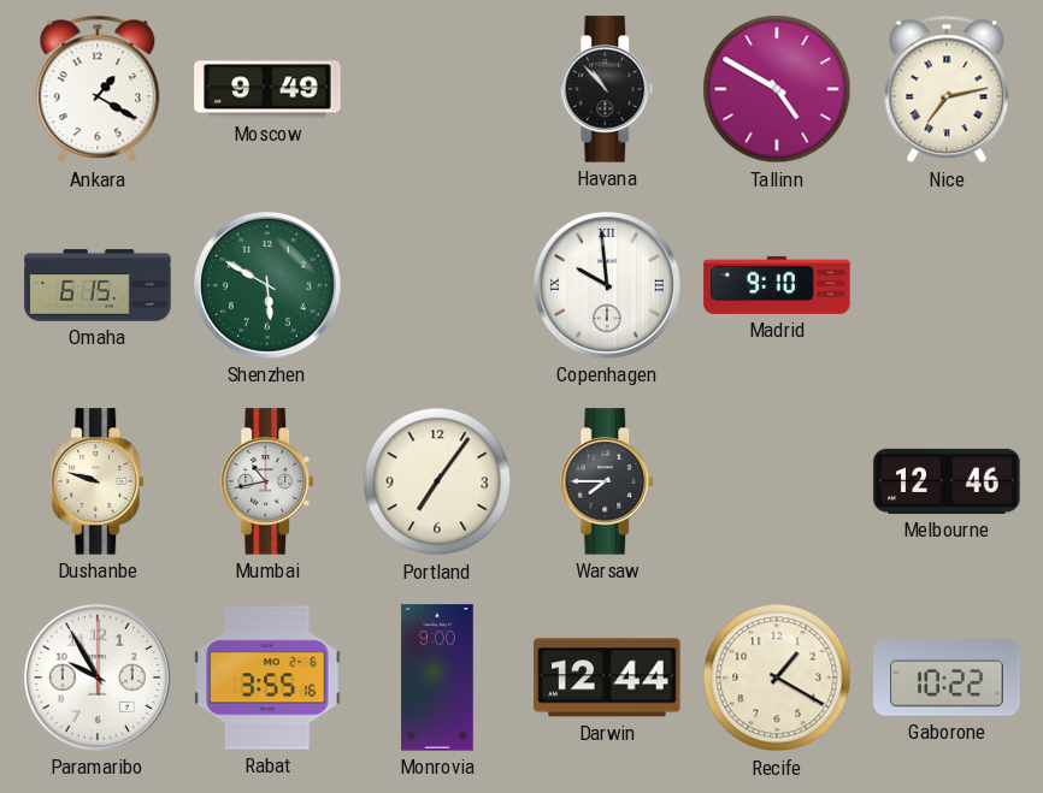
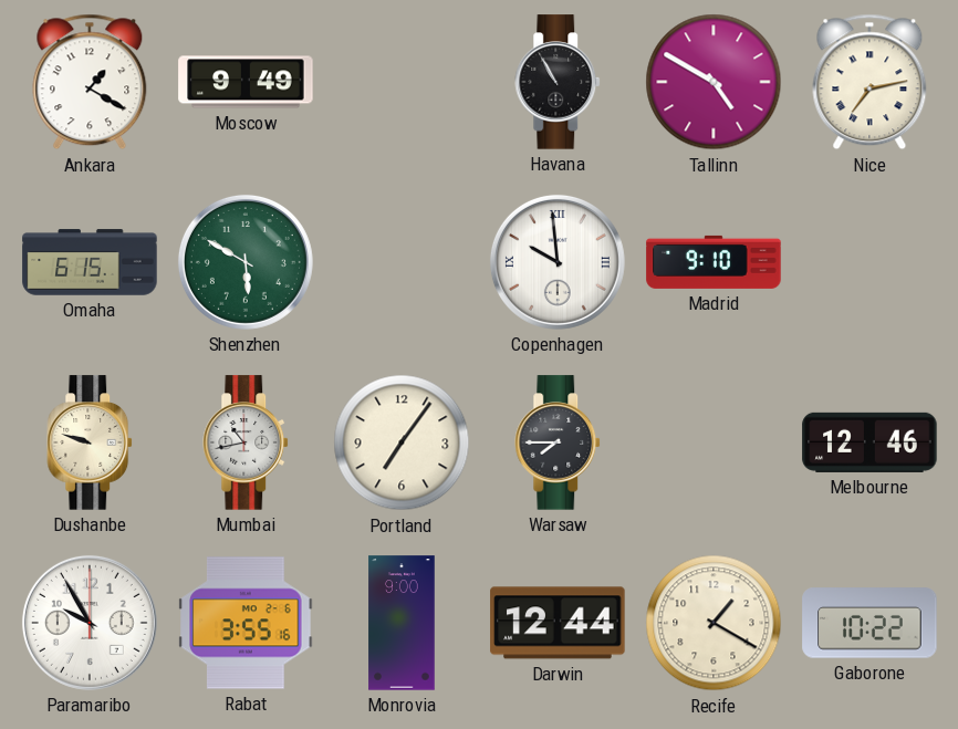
Havana: 10:53 -> 10:55 (559, 82)
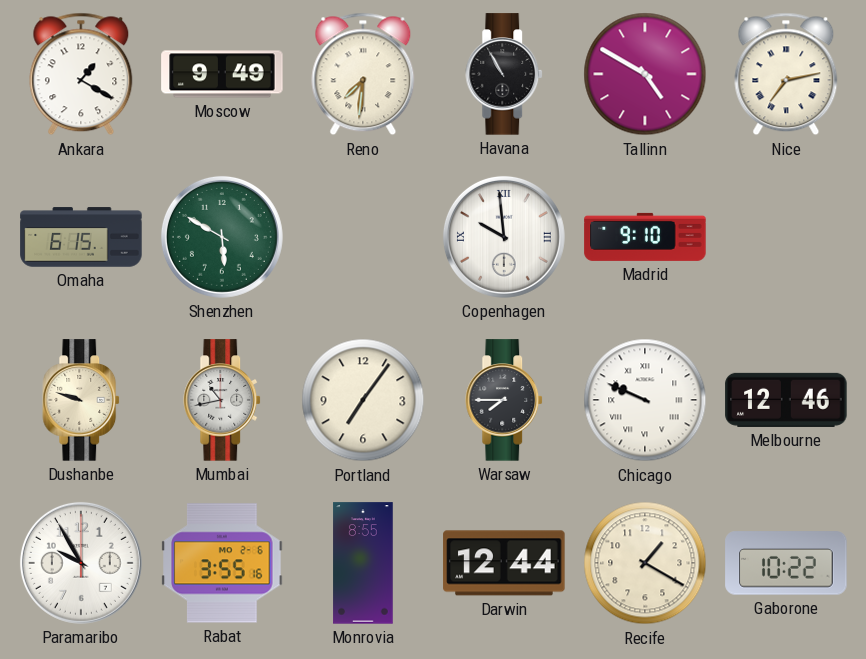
Reno: none -> 7:31 (363, 74)
Chicago: none -> 9:49 (645, 400)
Monrovia: 9:00 -> 8:55 (363, 563)
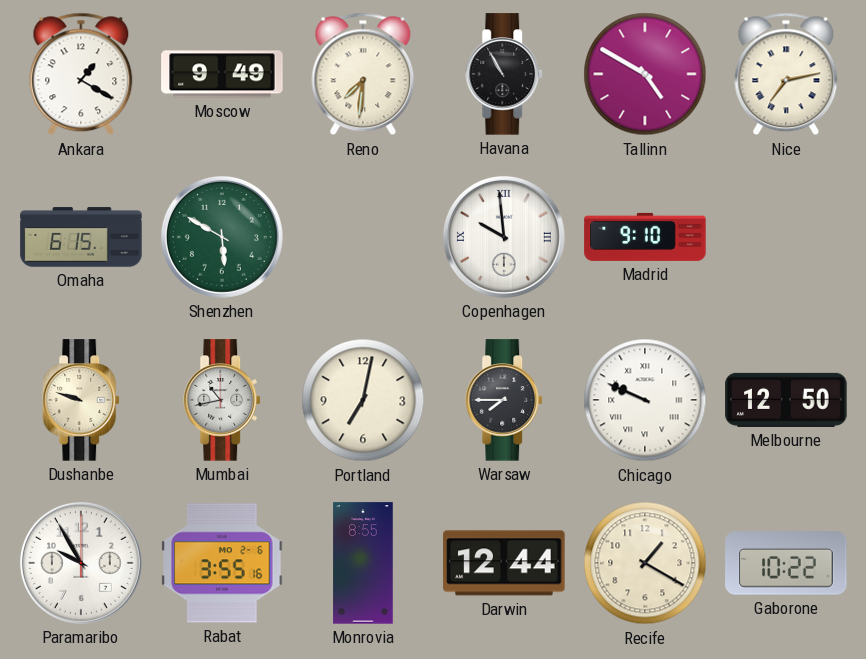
Portland: 7:06 -> 7:02 (363, 400)
Melbourne: 12:46 -> 12:50 (786, 400)
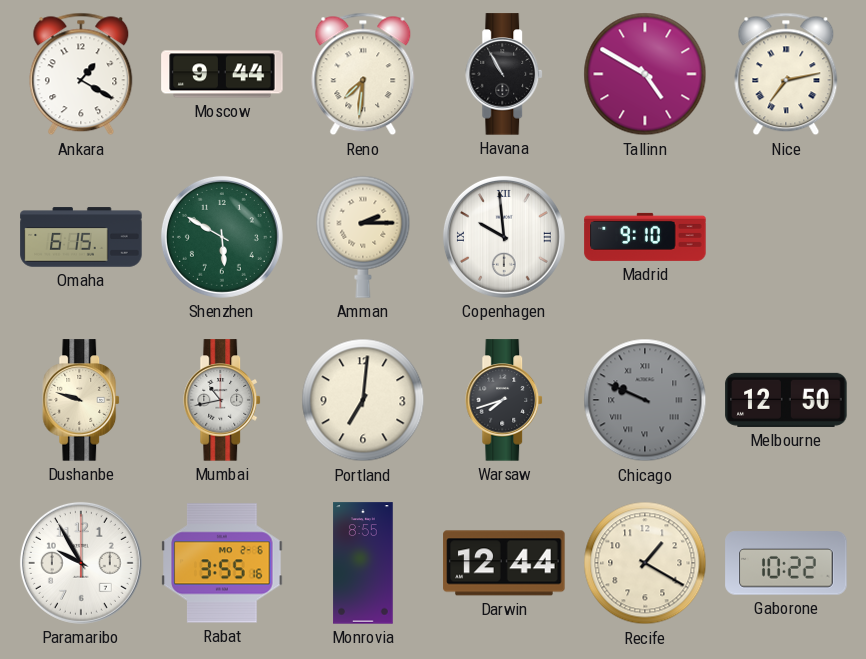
Moscow: 9:49 -> 9:44 (222, 74)
Amman: none -> 2:15 (363, 237)
Portland: 7:02 -> 7:01 (363, 400)
Warsaw: 7:45 -> 7:42 (505, 400)
Chicago dial: white -> grey (645, 400)
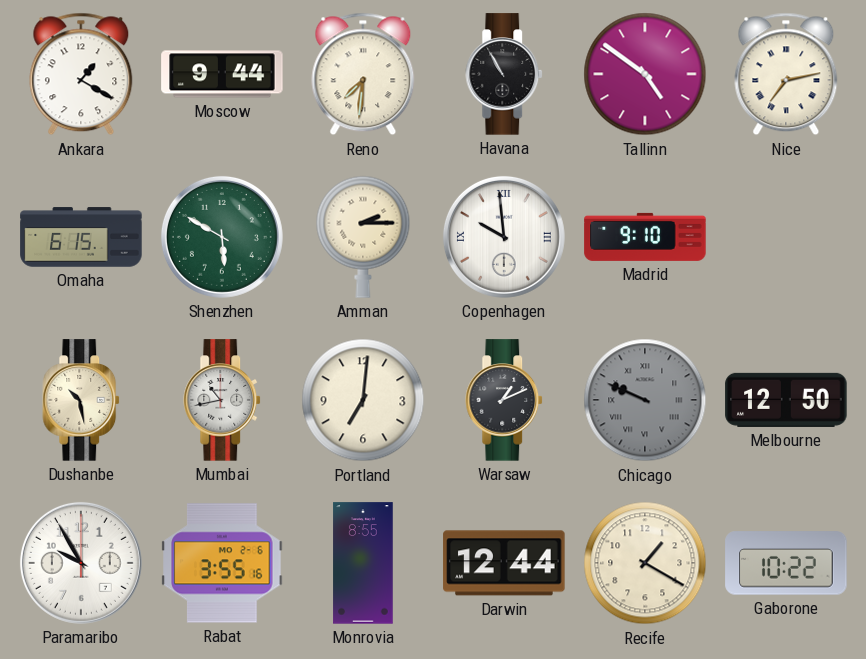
Tallinn: 4:50 -> 4:51 (645, 74)
Dushanbe: 9:48 -> 10:28 (82, 400)
Warsaw: 7:42 -> 1:11 (505, 400)
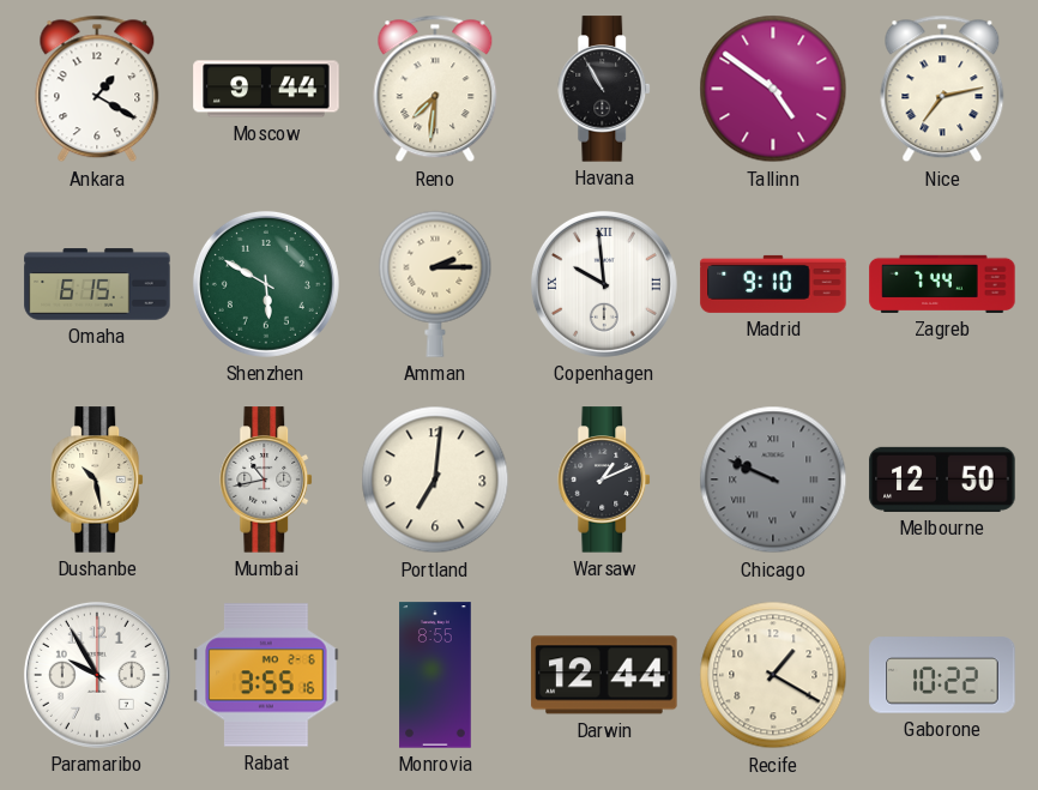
Zagreb: none -> 7:44 (942, 284)
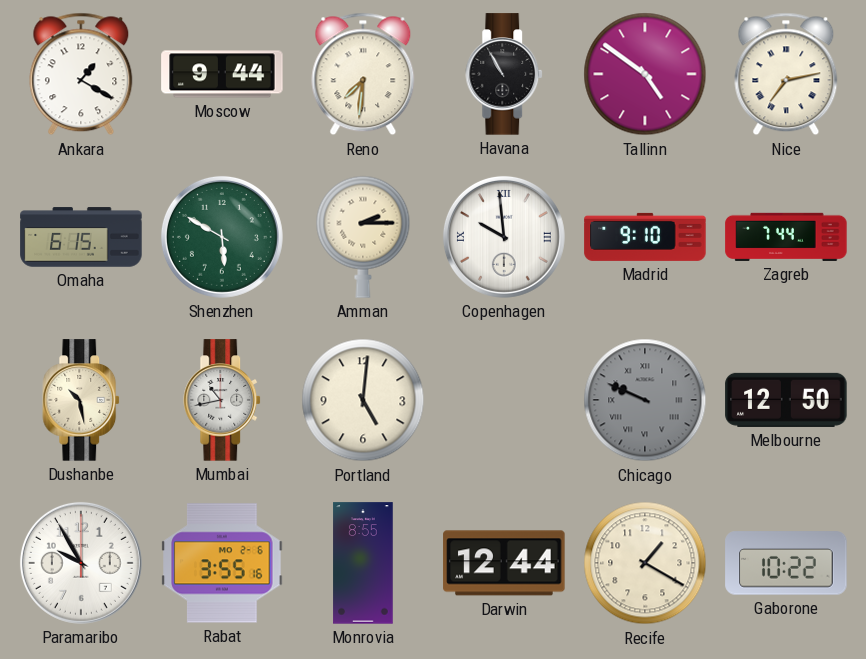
Portland: 7:01 -> 5:01 (363, 400)
Warsaw: 1:11 -> none (605, 480)
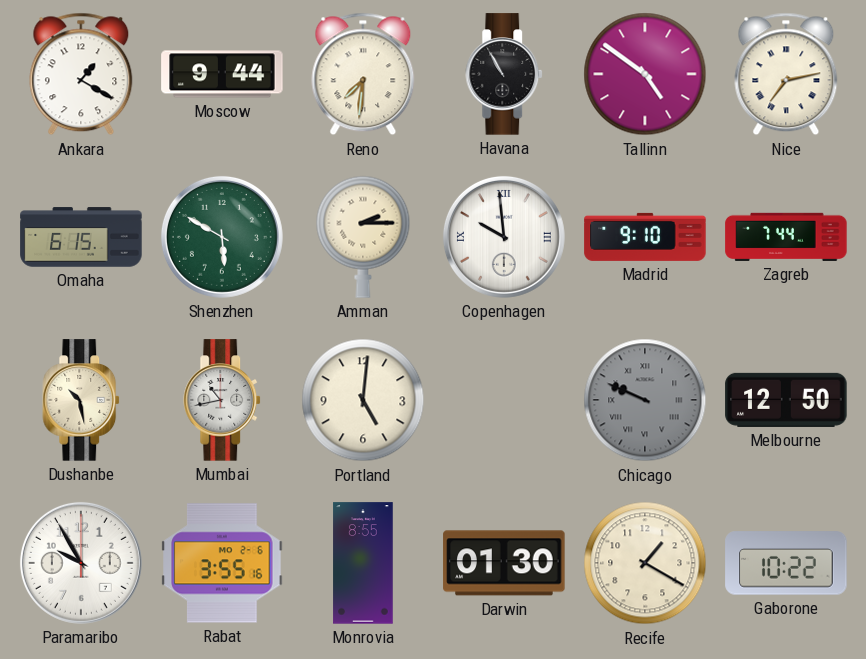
Darwin: 12:44 -> 01:30 (504, 563)
